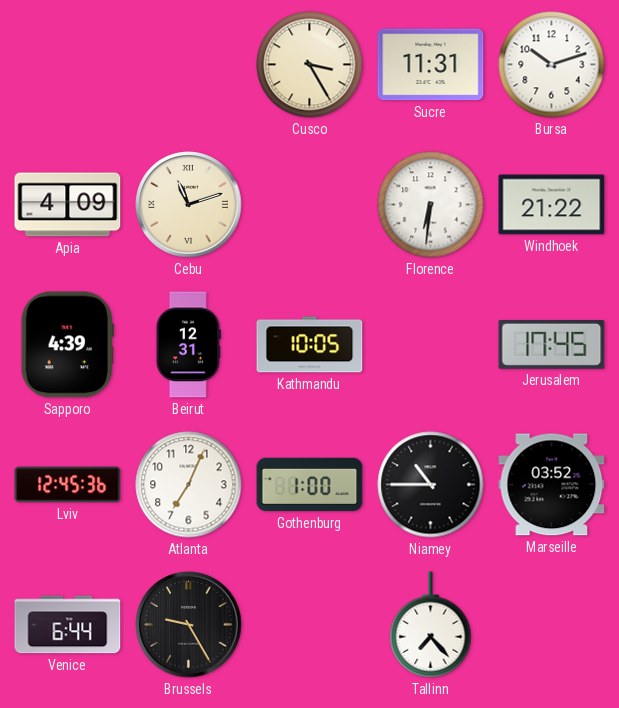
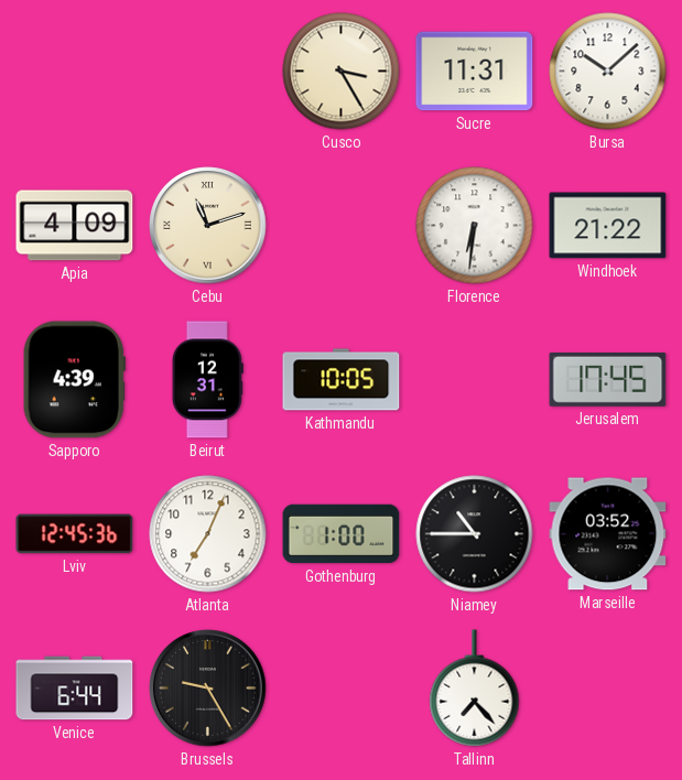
Bursa: 10:12 -> 10:08 (608, 72)
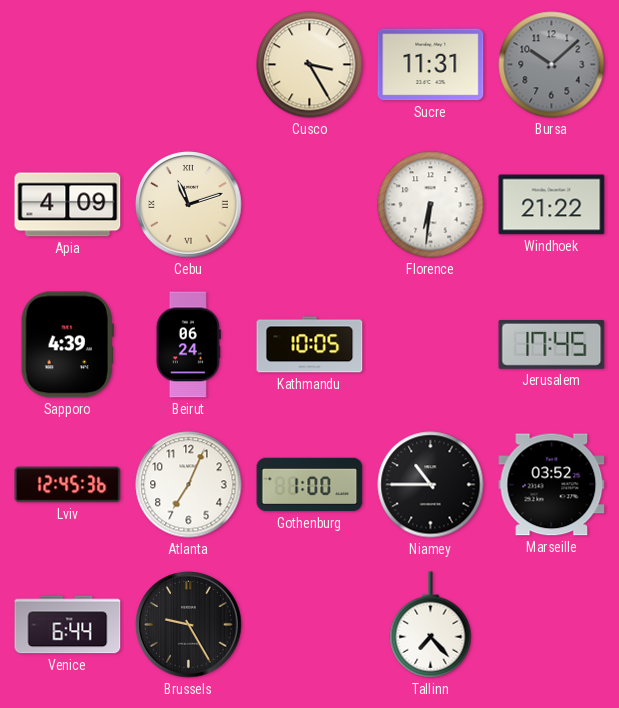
Bursa dial: white -> grey (552, 65)
Beirut: 12:31 -> 06:24 (188, 345)
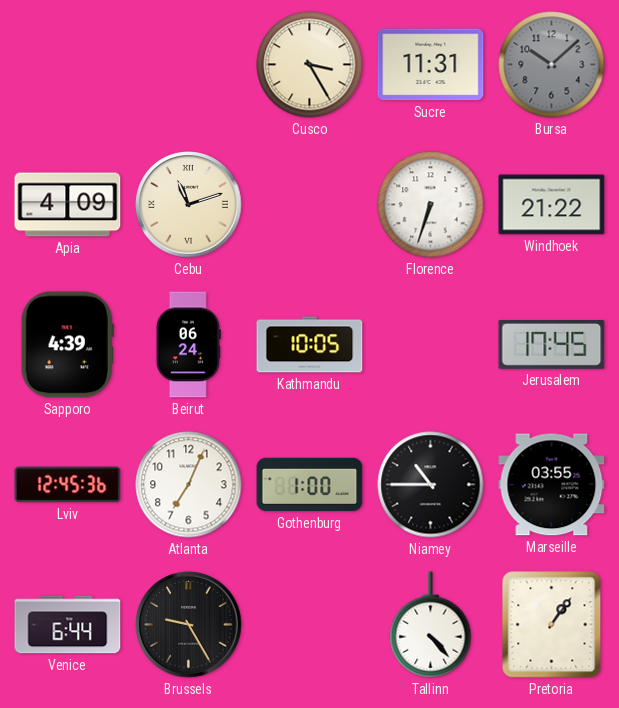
Florence: 6:31 -> 6:33 (431, 205)
Marseille: 03:52 -> 03:55 (552, 485)
Tallinn: 7:23 -> 4:23 (431, 625)
Pretoria: none -> 1:06 (552, 625)
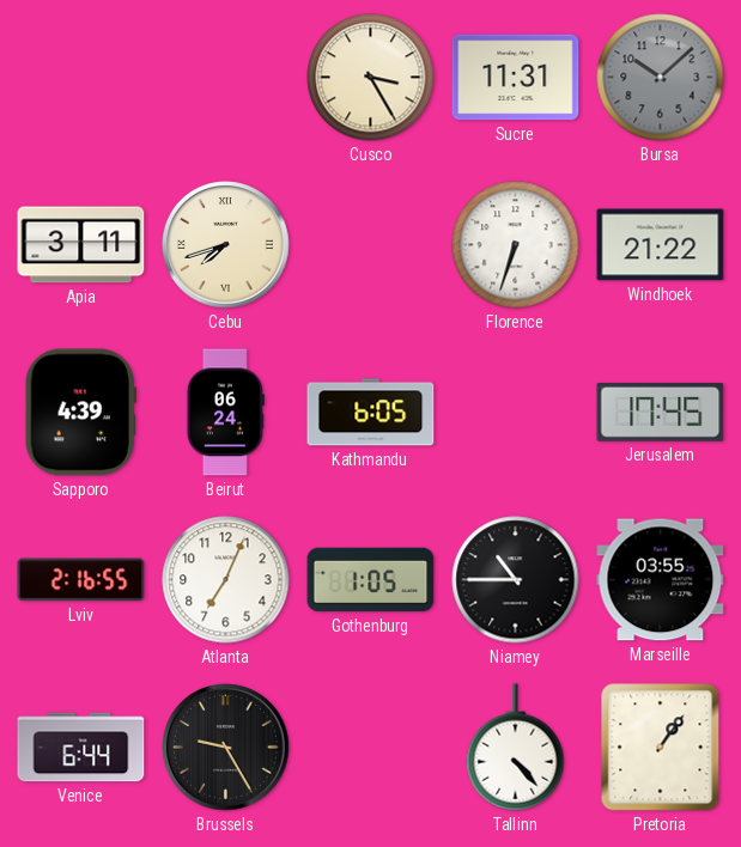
Apia: 4:09 -> 3:11 (81, 245)
Cebu: 11:12 -> 7:42 (226, 245)
Kathmandu: 10:05 -> 6:05 (371, 413)
Lviv: 12:45 -> 2:16 (81, 580)
Gothenburg: 1:00 -> 1:05 (371, 580)
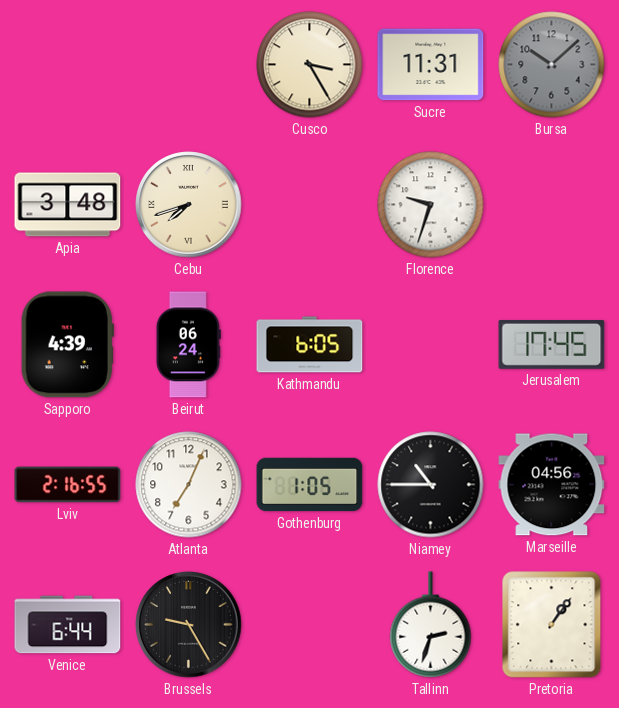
Apia: 3:11 -> 3:48 (68, 205)
Florence: 6:33 -> 9:33 (431, 205)
Windhoek: 21:22 -> none (661, 245)
Marseille: 03:55 -> 04:56 (552, 485)
Tallinn: 4:23 -> 2:33 (431, 625)
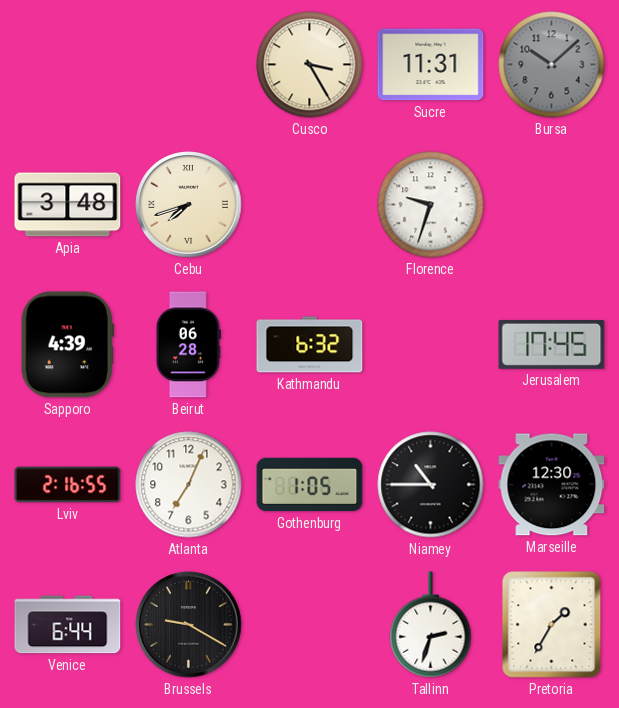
Beirut: 06:24 -> 06:28 (188, 345)
Kathmandu: 6:05 -> 6:32 (310, 345)
Marseille: 04:56 -> 12:30 (552, 485)
Brussels: 9:25 -> 9:20 (189, 625)
Pretoria: 1:06 -> 1:35 (552, 625)
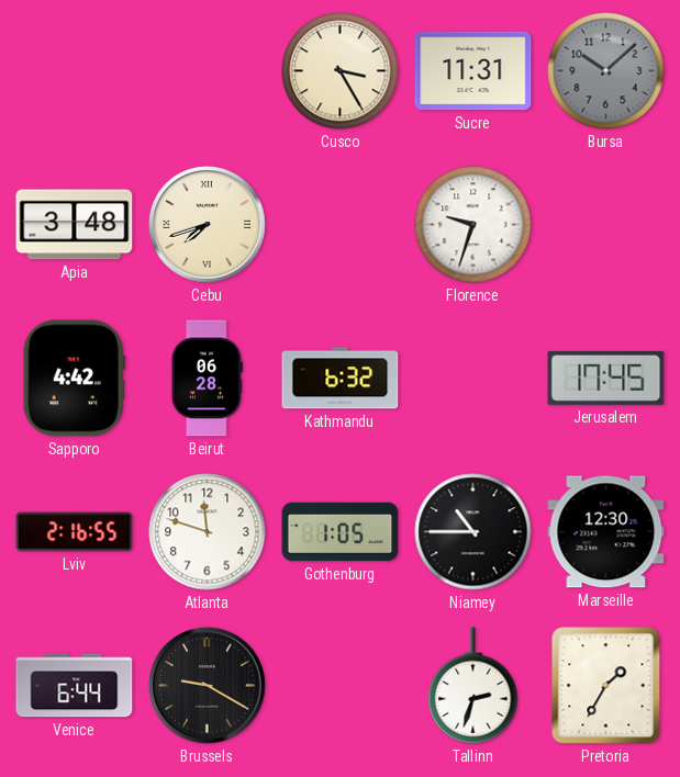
Sapporo: 4:39 -> 4:42 (74, 379)
Atlanta: 7:04 -> 11:48 (208, 532)
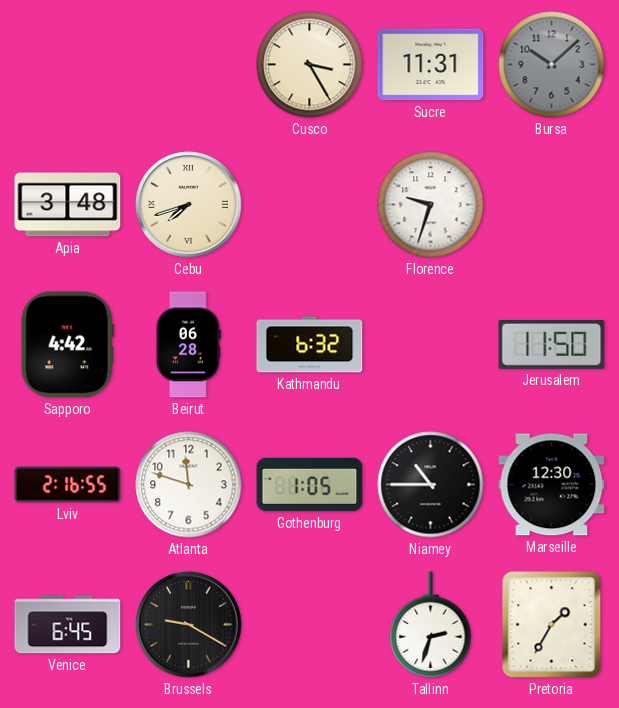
Jerusalem: 17:45 -> 11:50 (552, 344)
Venice: 6:44 -> 6:45 (68, 625)
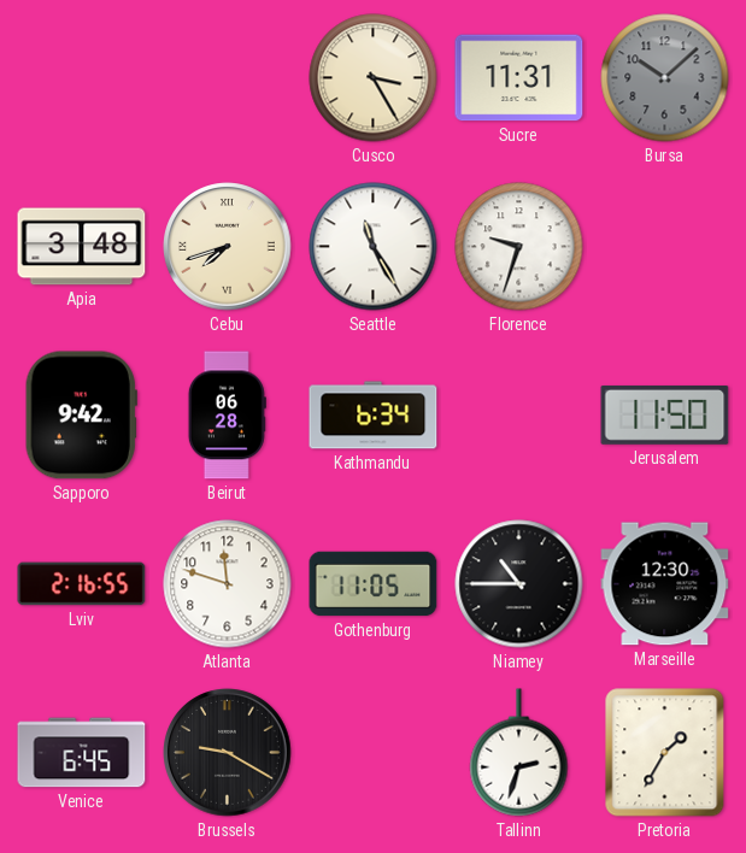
Seattle: none -> 11:25 (374, 247)
Sapporo: 4:42 -> 9:42 (81, 416)
Kathmandu: 6:32 -> 6:34 (374, 416)
Gothenburg: 1:05 -> 11:05 (374, 584)
